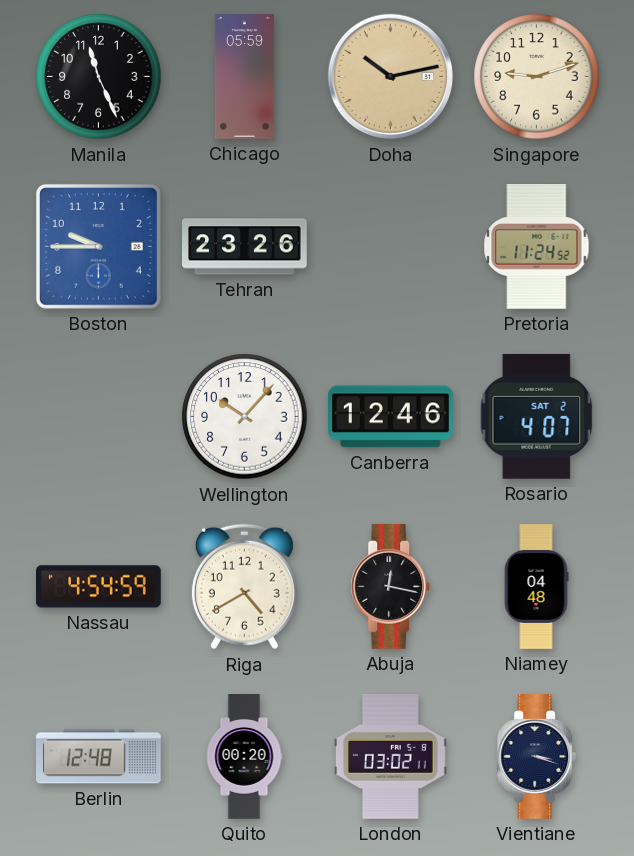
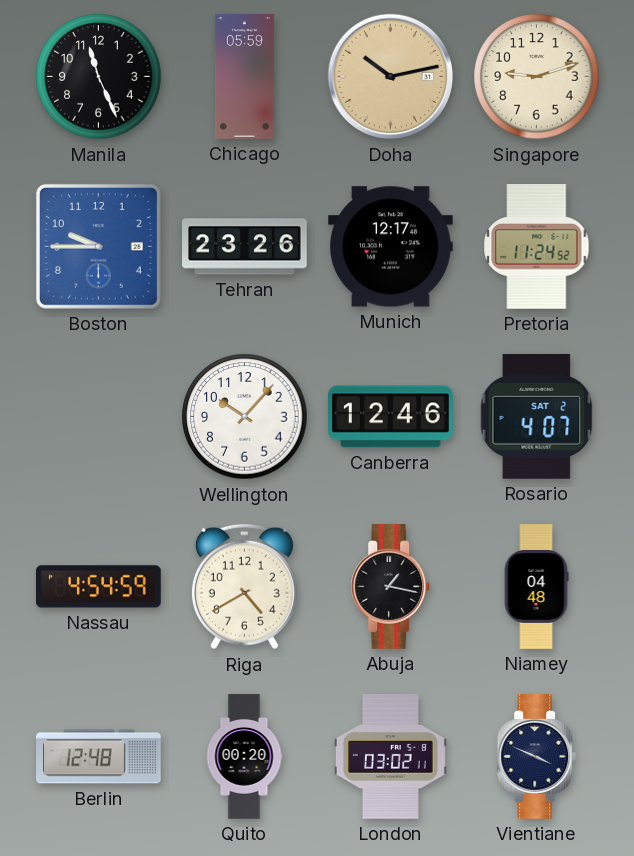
Munich: none -> 12:17 (391, 247)
Abuja: 12:17 -> 1:17 (391, 587)
Vientiane: 3:18 -> 3:49 (537, 757)
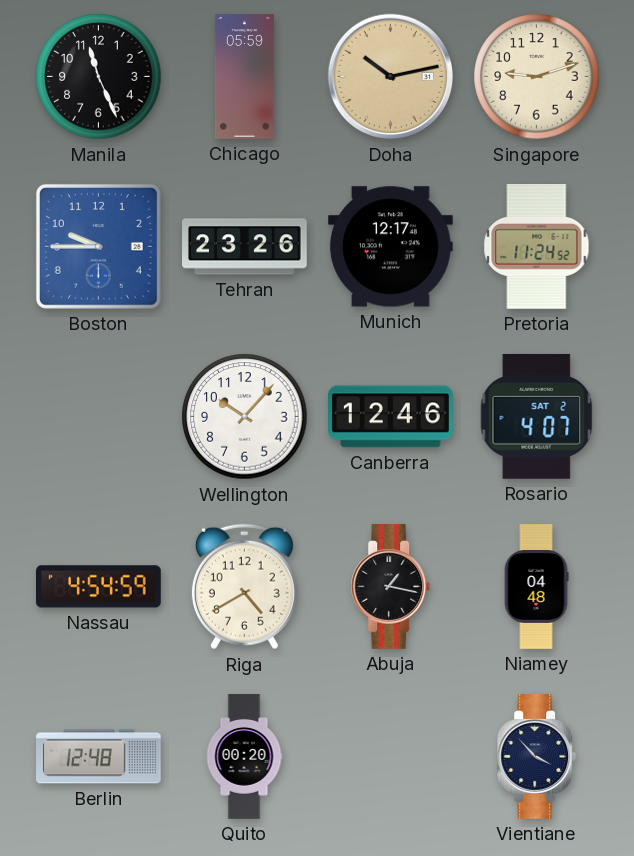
London: 03:02 -> none (390, 757)
Vientiane: 3:49 -> 3:53 (537, 757)
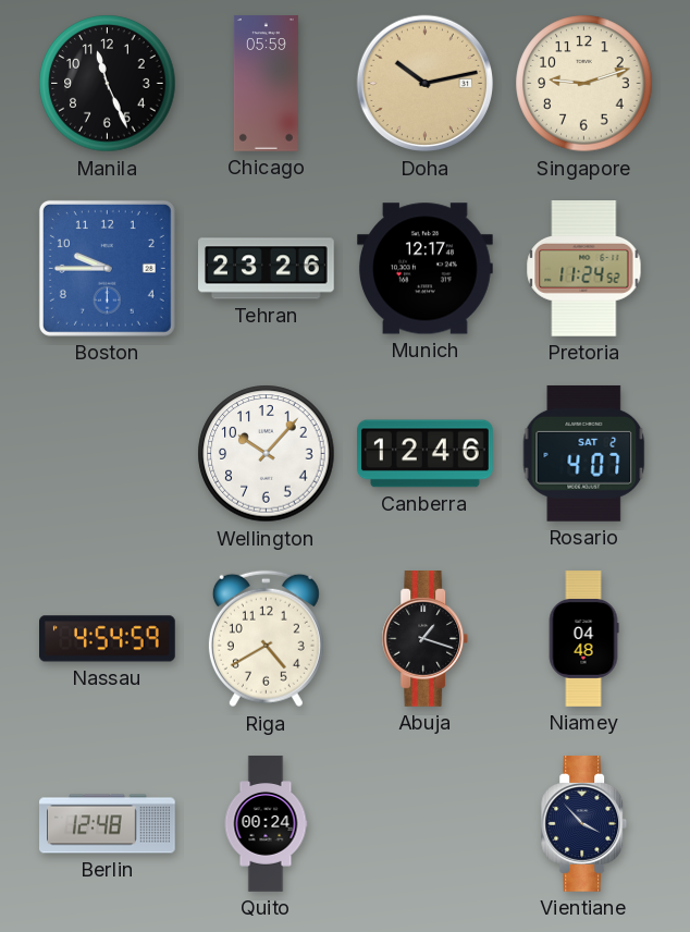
Abuja: 1:17 -> 1:18 (426, 639)
Quito: 00:20 -> 00:24 (266, 824)
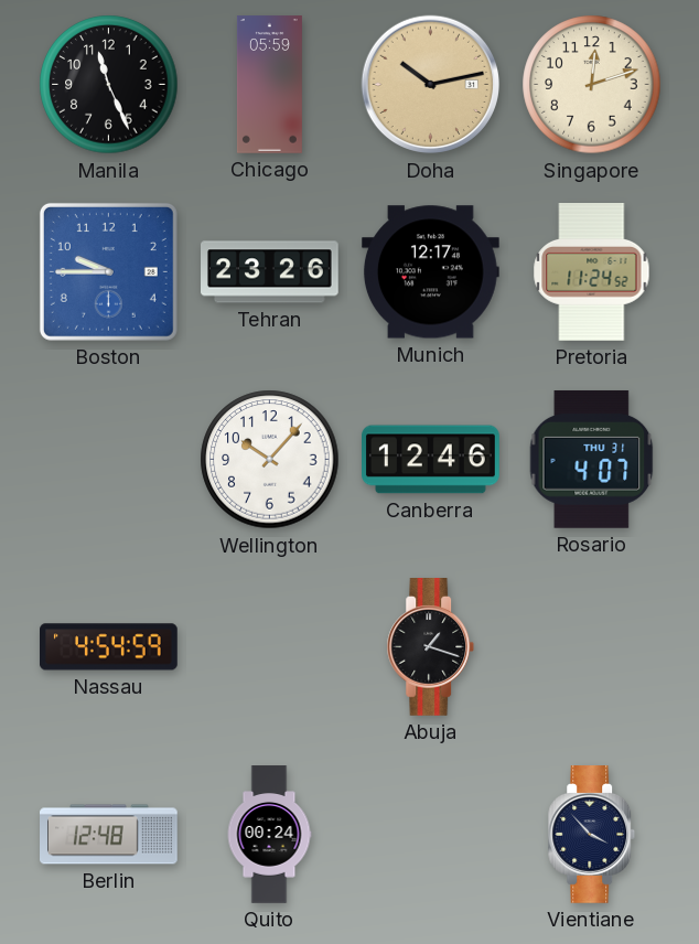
Singapore: 9:12 -> 12:12 (592, 85)
Rosario date: SAT 2 -> THU 31 (592, 459)
Riga: 4:40 -> none (266, 639)
Niamey: 04:48 -> none (583, 639)
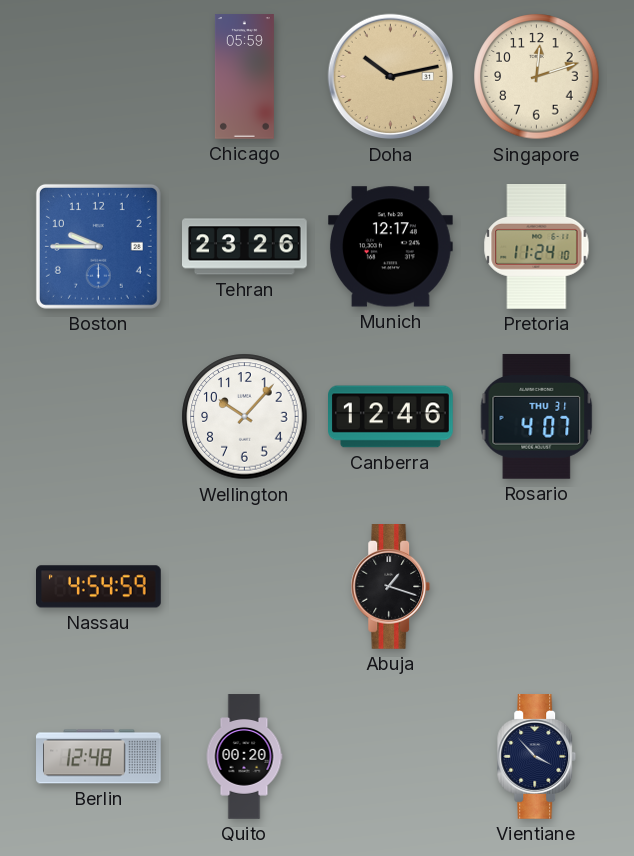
Manila: 11:26 -> none (109, 85)
Pretoria: 11:24:52 -> 11:24:10 (537, 247)
Quito: 00:24 -> 00:20 (244, 757)
